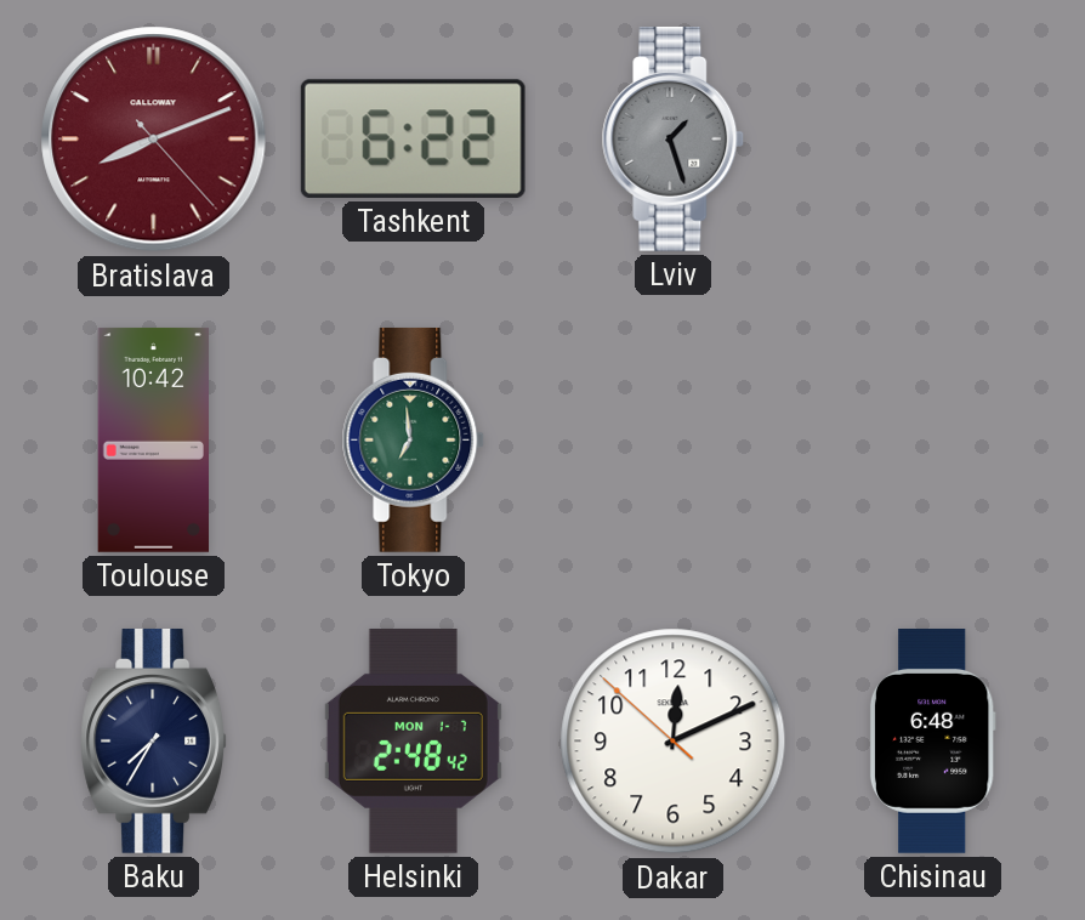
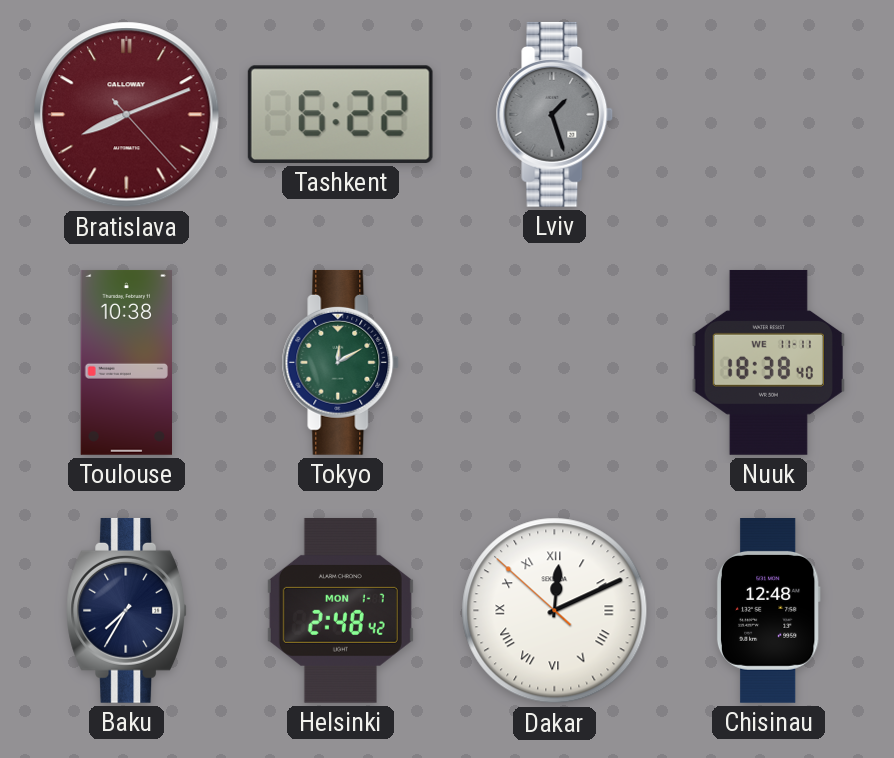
Toulouse: 10:42 -> 10:38 (126, 363)
Tokyo: 6:59 -> 12:10 (341, 362)
Nuuk: none -> 18:38 (768, 363)
Dakar numerals: Arabic -> Roman (555, 611)
Chisinau: 6:48 -> 12:48 (768, 611)
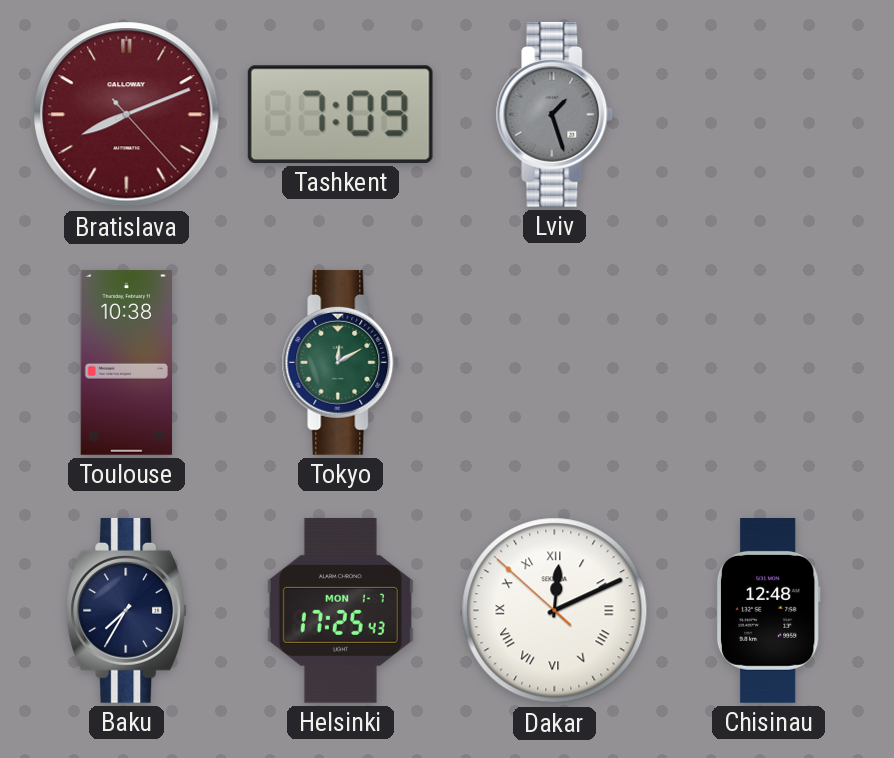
Tashkent: 6:22 -> 7:09 (340, 114)
Nuuk: 18:38 -> none (768, 363)
Helsinki: 2:48 -> 17:25 (340, 610)
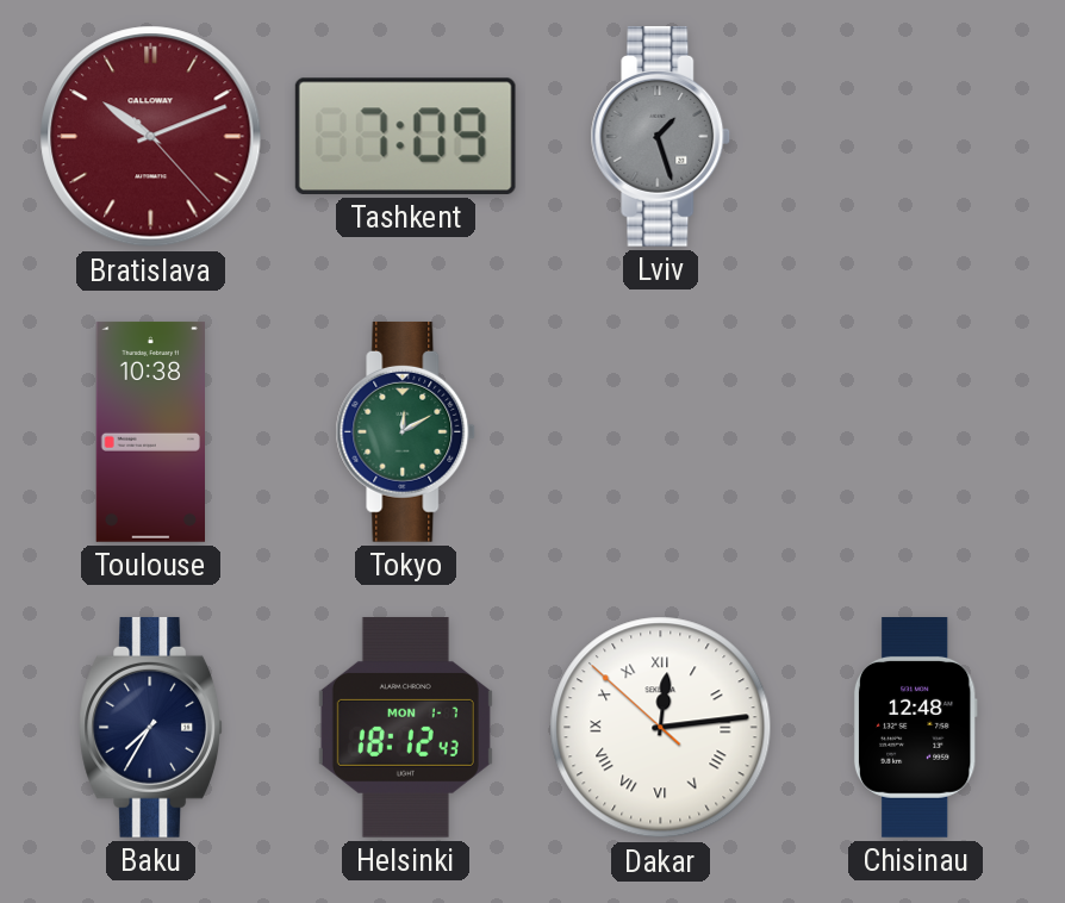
Bratislava: 8:11 -> 10:11 (151, 137)
Helsinki: 17:25 -> 18:12 (405, 727)
Dakar: 12:10 -> 12:13 (661, 728)
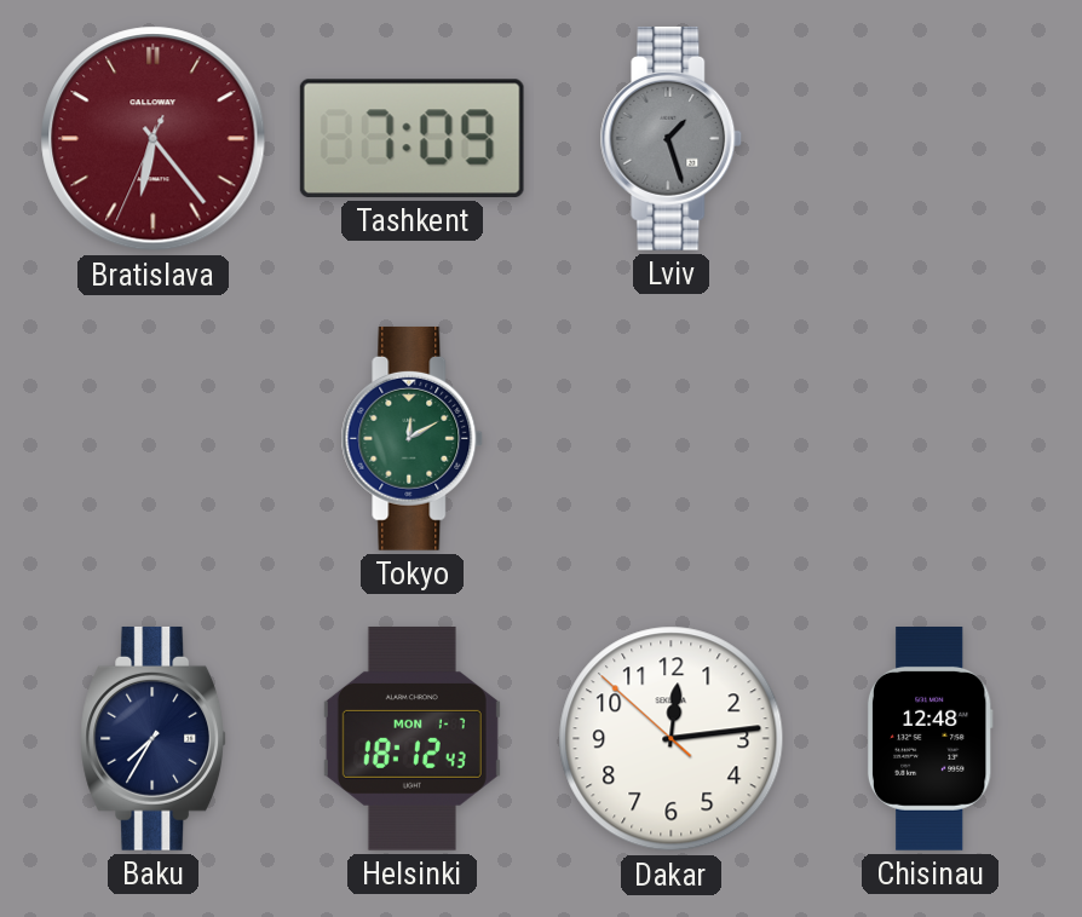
Bratislava: 10:11 -> 6:23 (154, 139)
Toulouse: 10:38 -> none (150, 432)
Dakar numerals: Roman -> Arabic (672, 739)
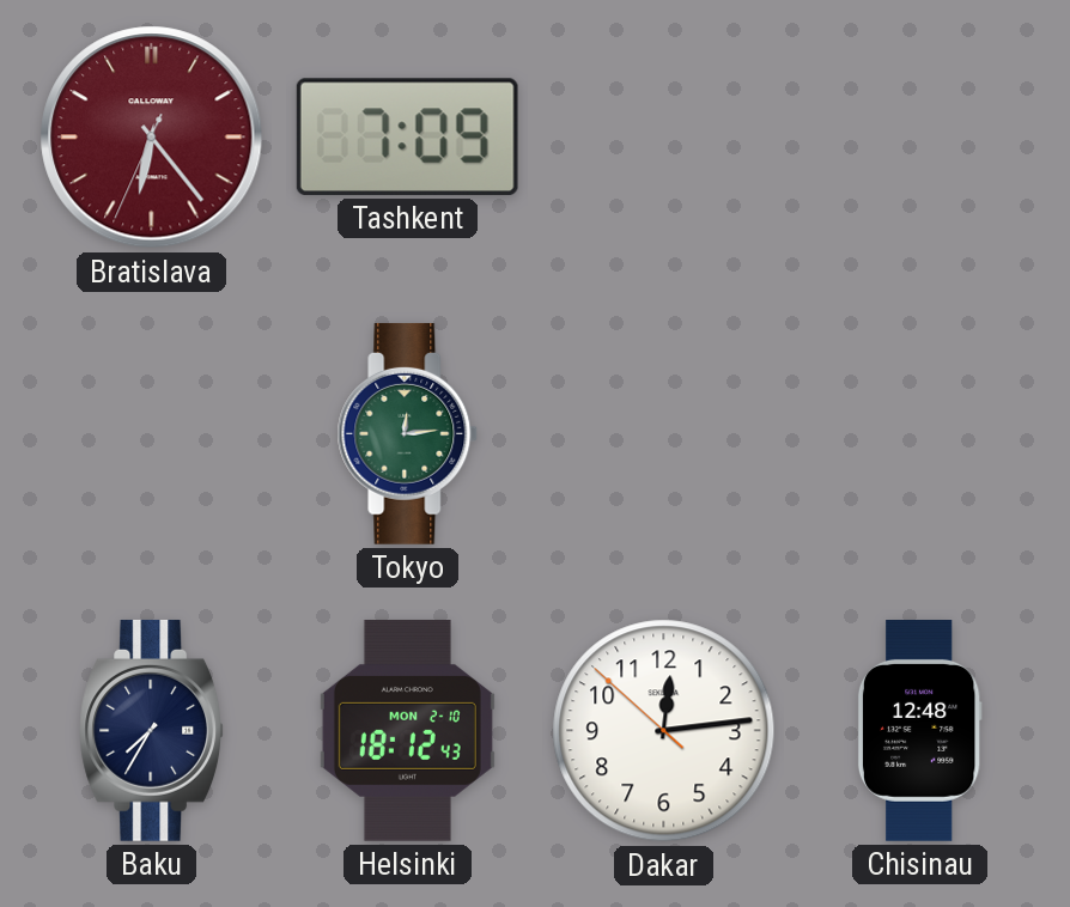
Lviv: 1:27 -> none (672, 138)
Tokyo: 12:10 -> 12:14 (408, 433)
Helsinki date: MON 1-7 -> MON 2-10 (407, 730)
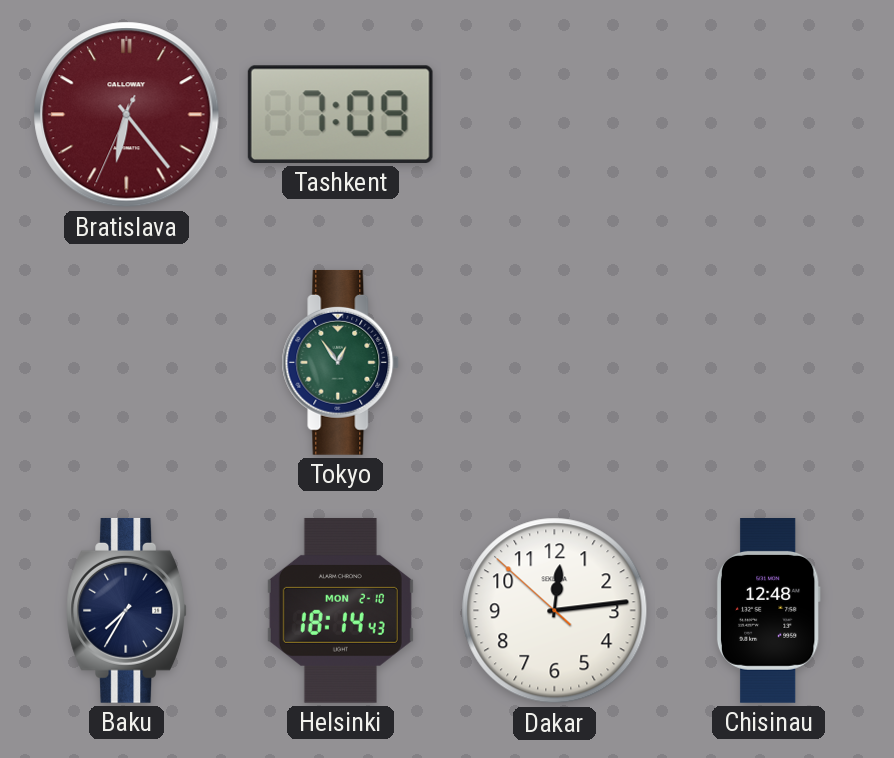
Tokyo: 12:14 -> 12:54 (341, 362)
Helsinki: 18:12 -> 18:14 (340, 610)
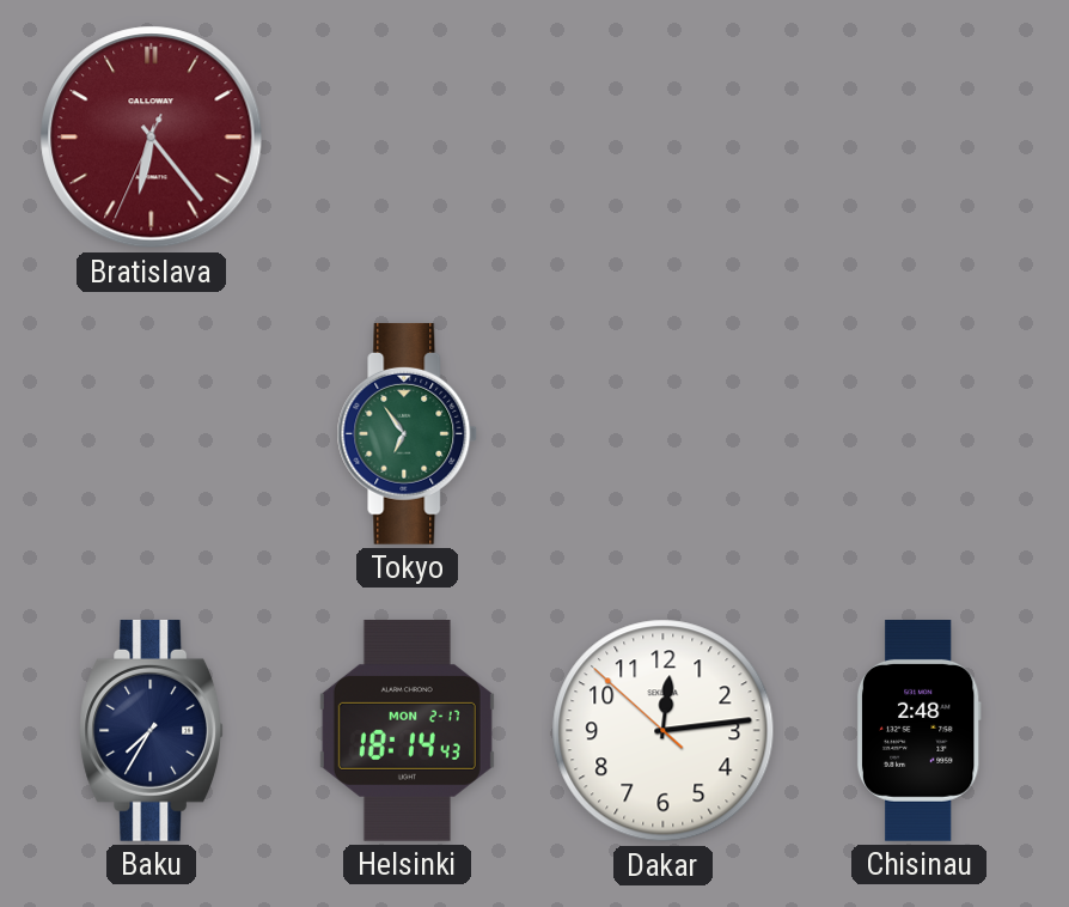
Tashkent: 7:09 -> none (340, 114)
Tokyo: 12:54 -> 6:54 (408, 433)
Helsinki date: MON 2-10 -> MON 2-17 (407, 730)
Chisinau: 12:48 -> 2:48 (918, 731)
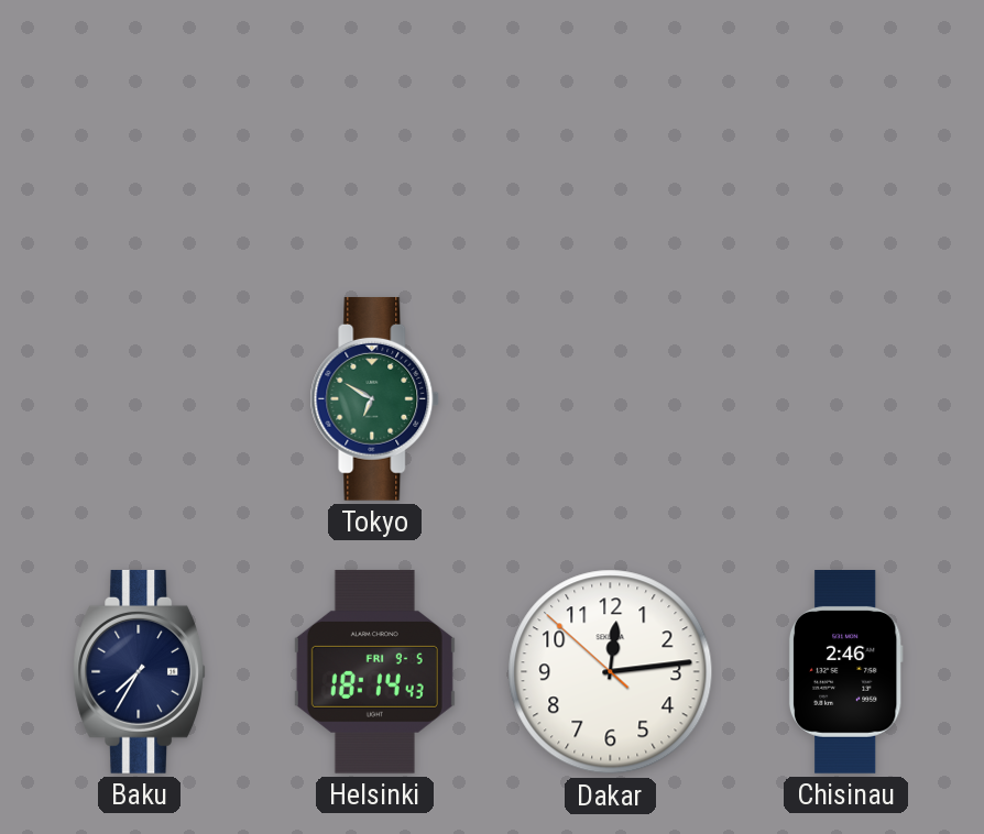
Bratislava: 6:23 -> none (152, 138)
Tokyo: 6:54 -> 6:50 (375, 398)
Helsinki date: MON 2-17 -> FRI 9-5 (374, 671)
Chisinau: 2:48 -> 2:46 (845, 672)
